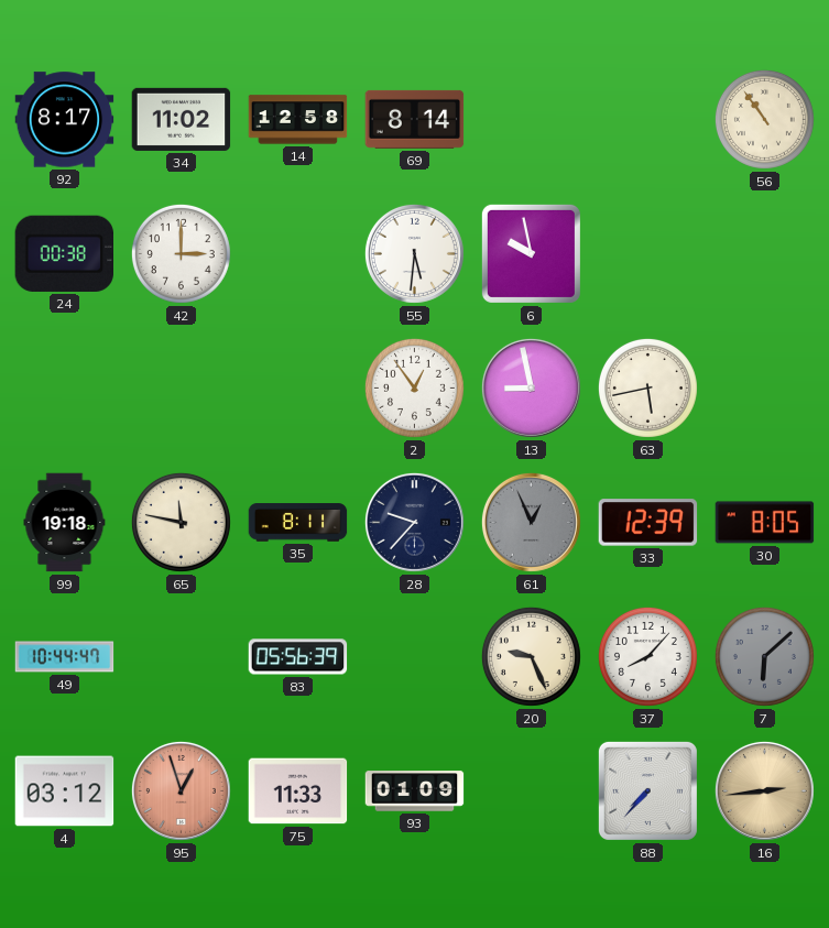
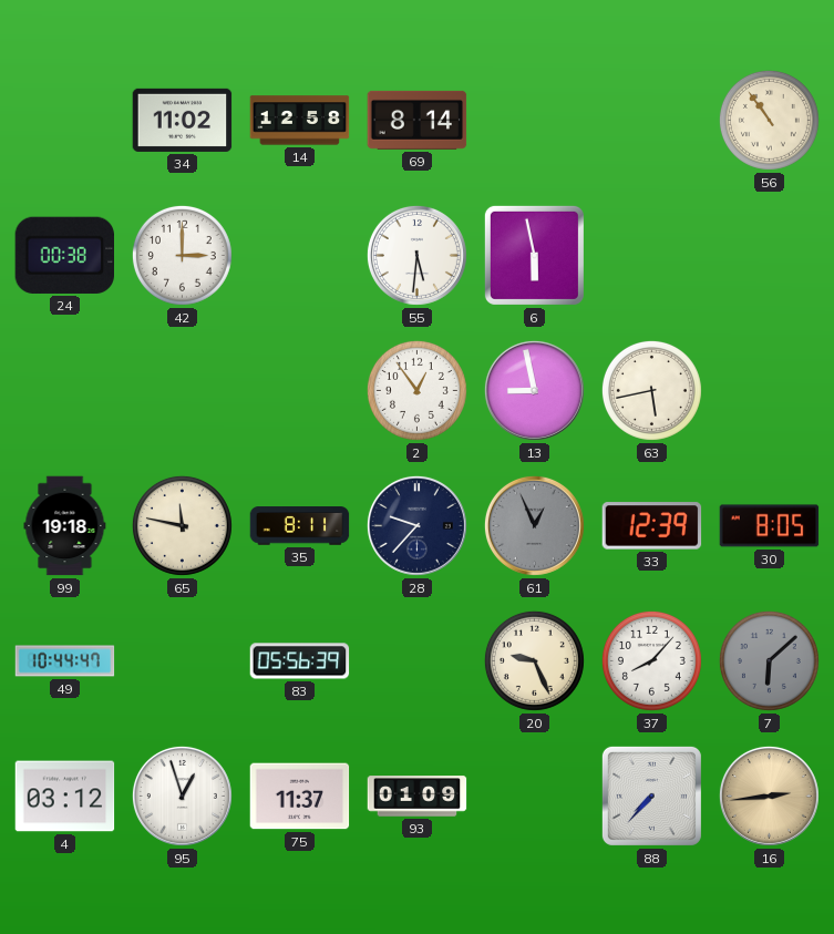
92: 8:17 -> none (65, 120)
6: 9:58 -> 5:58 (534, 255)
95 dial: salmon -> white (182, 796)
75: 11:33 -> 11:37 (300, 797)
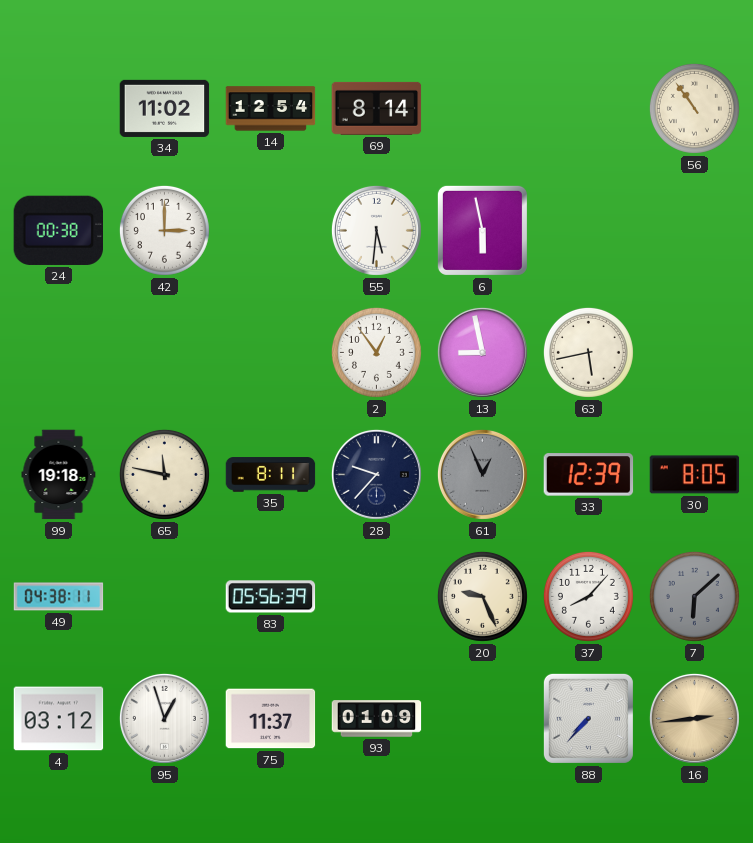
14: 12:58 -> 12:54 (271, 109)
49: 10:44 -> 04:38 (59, 597)
